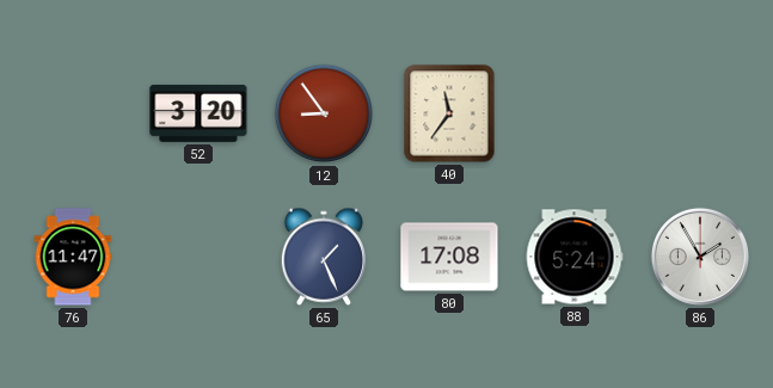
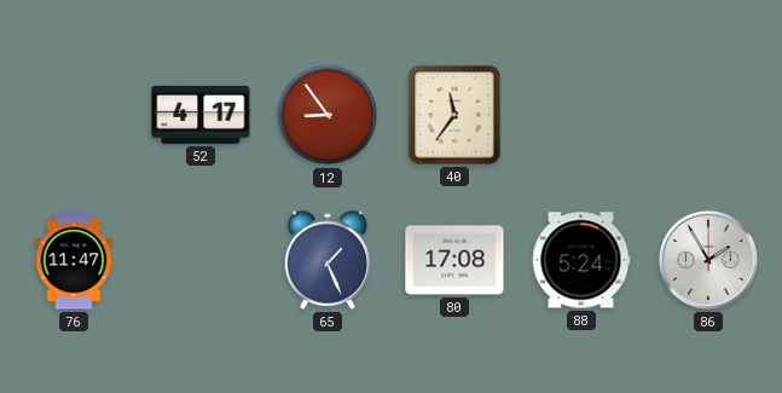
52: 3:20 -> 4:17 (201, 115)
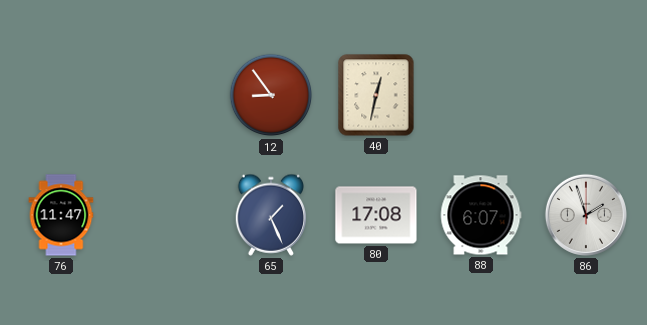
52: 4:17 -> none (201, 115)
40: 11:36 -> 12:32 (376, 95)
88: 5:24 -> 6:07 (481, 215)
86: 1:55 -> 1:57 (586, 215)
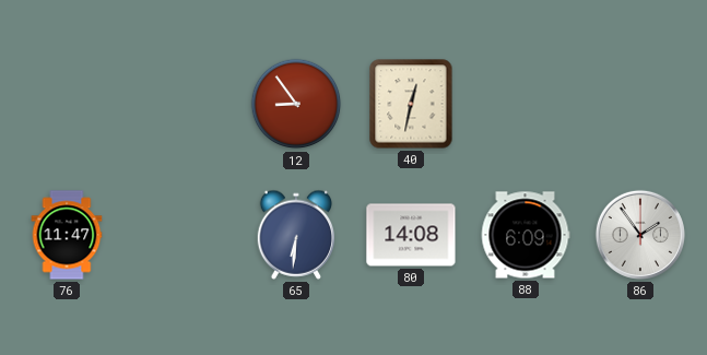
65: 1:26 -> 6:31 (295, 235)
80: 17:08 -> 14:08 (411, 235)
88: 6:07 -> 6:09 (526, 235)
86: 1:57 -> 1:54 (640, 235)
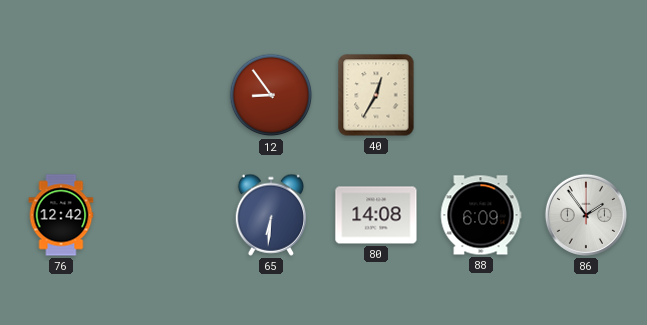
40: 12:32 -> 12:35 (376, 95)
76: 11:47 -> 12:42 (61, 215)
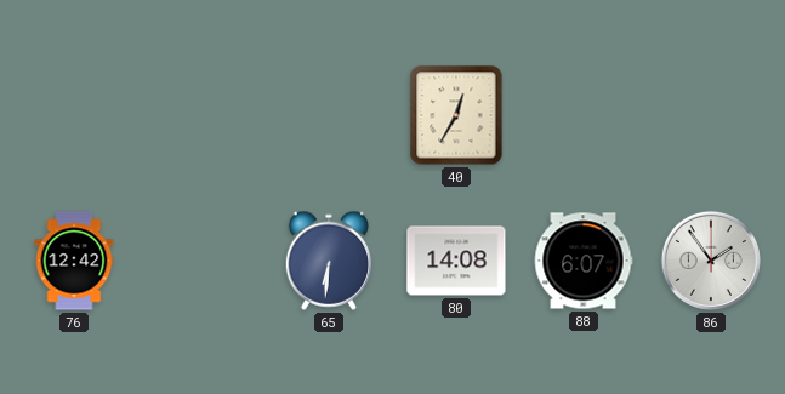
12: 8:54 -> none (271, 95)
88: 6:09 -> 6:07 (584, 261)
